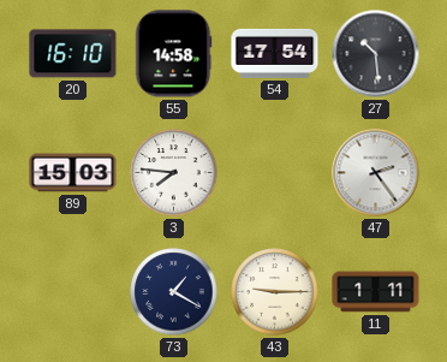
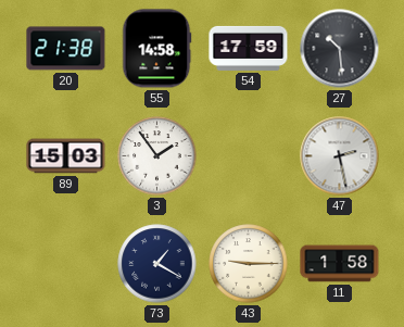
20: 16:10 -> 21:38 (66, 49)
54: 17:54 -> 17:59 (249, 48)
3: 7:46 -> 1:54 (157, 156)
47: 2:24 -> 2:28 (340, 156)
11: 1:11 -> 1:58 (340, 264)
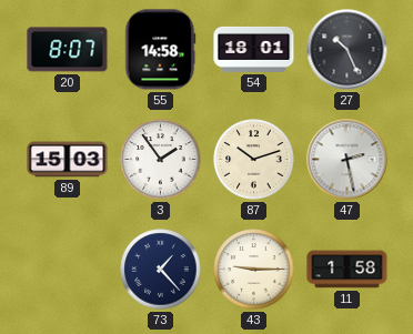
20: 21:38 -> 8:07 (68, 50)
54: 17:59 -> 18:01 (254, 49)
27: 10:29 -> 10:26 (347, 50)
87: none -> 10:12 (254, 160)
73: 1:20 -> 1:23 (161, 270)
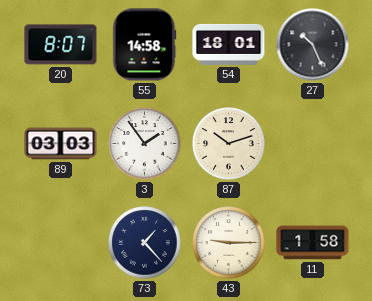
89: 15:03 -> 03:03 (61, 144)
47: 2:28 -> none (347, 160)
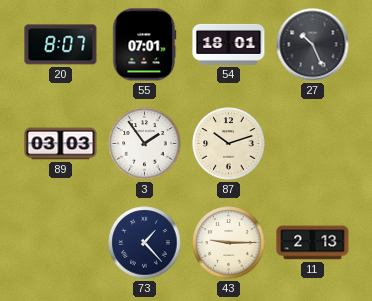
55: 14:58 -> 07:01 (144, 45)
11: 1:58 -> 2:13 (313, 243)
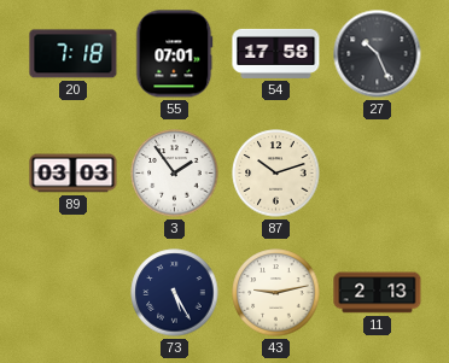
20: 8:07 -> 7:18 (74, 54)
54: 18:01 -> 17:58 (276, 53)
73: 1:23 -> 5:25 (175, 293)
43: 9:15 -> 9:13 (276, 293)
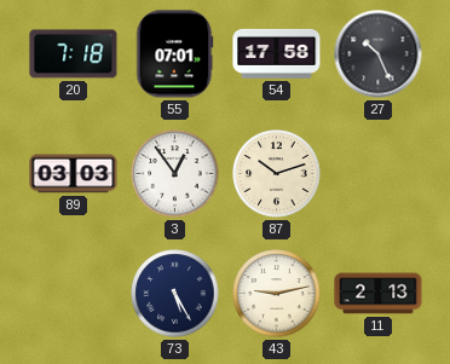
3: 1:54 -> 12:54 (175, 174)
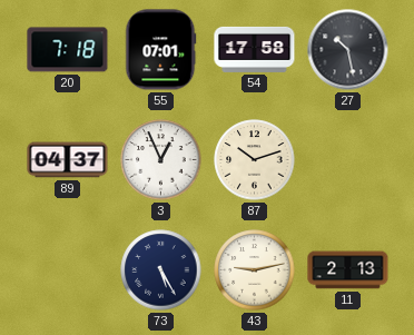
27: 10:26 -> 10:28 (348, 50)
89: 03:03 -> 04:37 (68, 160)
3: 12:54 -> 12:56 (161, 160)
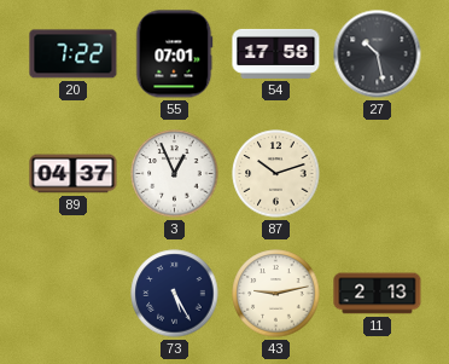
20: 7:18 -> 7:22 (74, 54)
